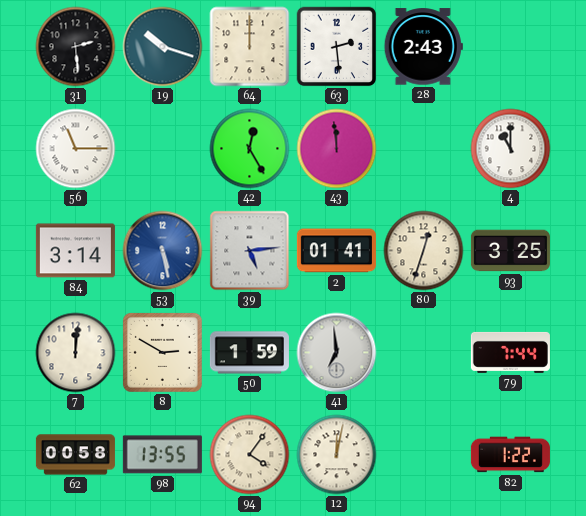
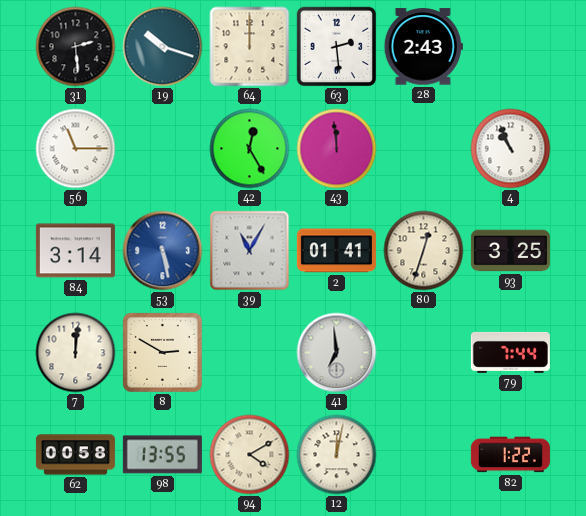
4: 11:00 -> 10:56 (511, 149)
39: 5:14 -> 11:05 (250, 251)
50: 1:59 -> none (249, 353)
94: 4:06 -> 4:10 (250, 455)
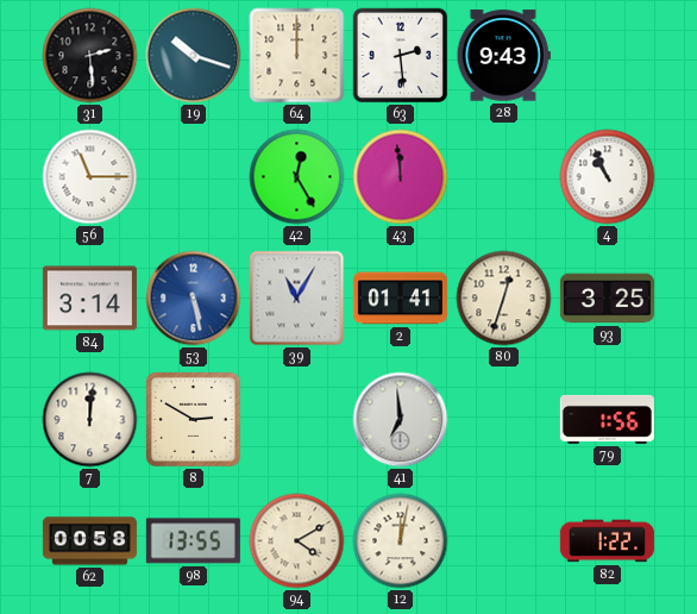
28: 2:43 -> 9:43 (503, 56)
79: 7:44 -> 1:56 (607, 419)
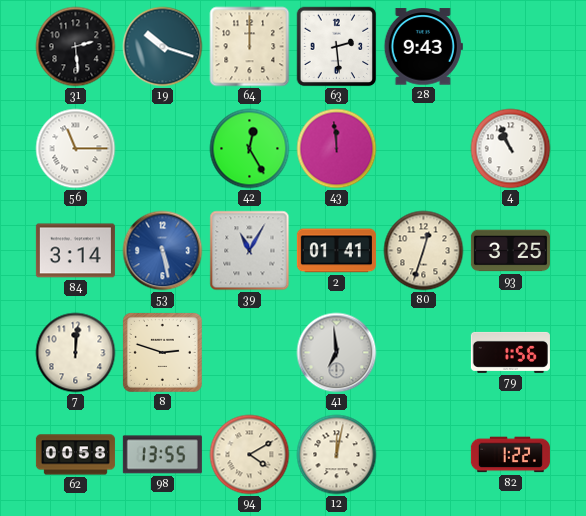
8: 2:50 -> 2:48 (162, 352)
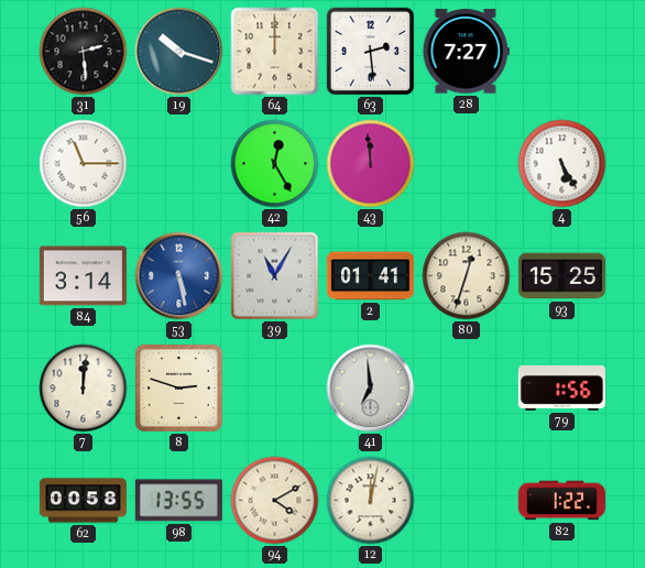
28: 9:43 -> 7:27 (466, 52)
4: 10:56 -> 5:25 (562, 164)
93: 3:25 -> 15:25 (561, 276)
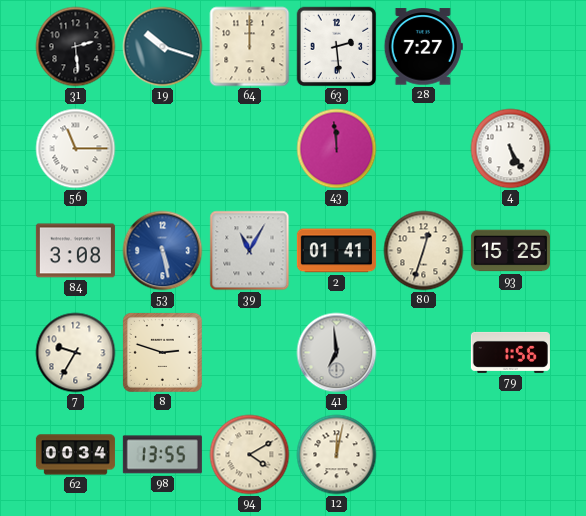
42: 12:25 -> none (275, 164)
84: 3:14 -> 3:08 (75, 251)
7: 12:01 -> 9:35 (76, 353)
62: 00:58 -> 00:34 (75, 455)
82: 1:22 -> none (561, 501)
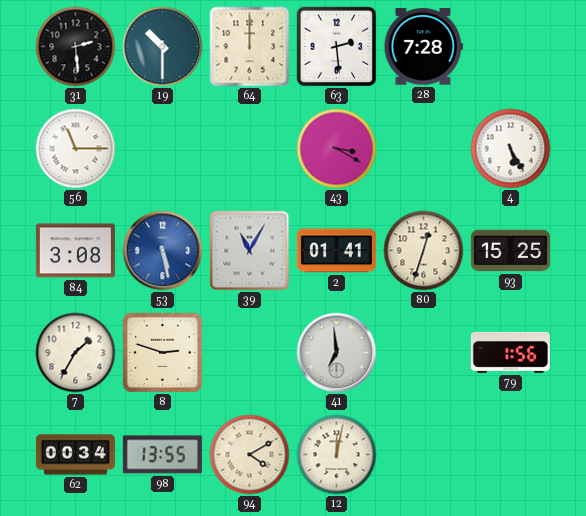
19: 10:18 -> 10:30 (163, 47)
28: 7:27 -> 7:28 (423, 47)
43: 11:59 -> 3:20 (337, 149)
7: 9:35 -> 1:35 (76, 353)
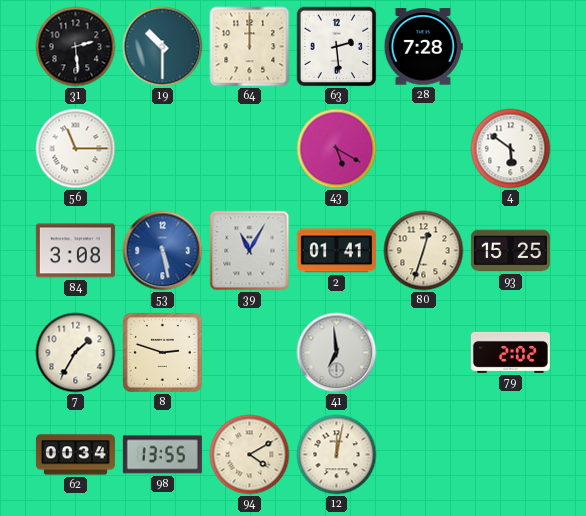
43: 3:20 -> 5:20 (337, 149)
4: 5:25 -> 5:51 (511, 149)
79: 1:56 -> 2:02 (510, 352)
